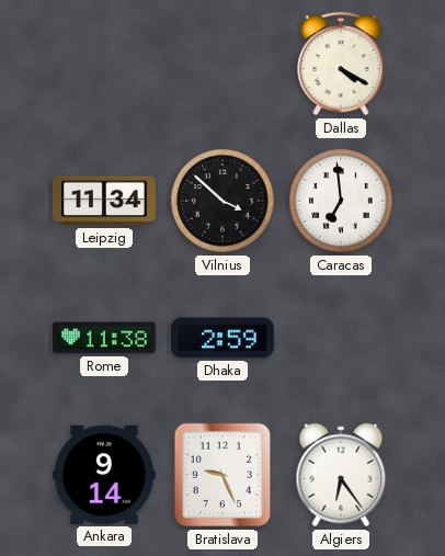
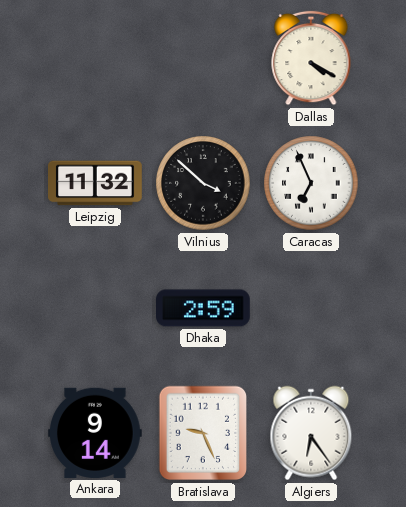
Leipzig: 11:34 -> 11:32 (95, 183)
Caracas: 6:59 -> 6:56 (311, 183)
Rome: 11:38 -> none (105, 338)
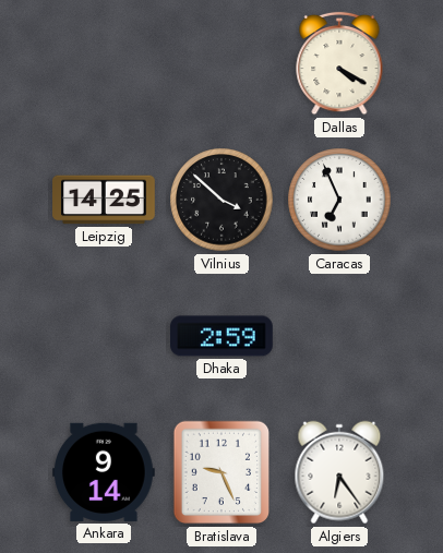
Leipzig: 11:32 -> 14:25 (104, 200)
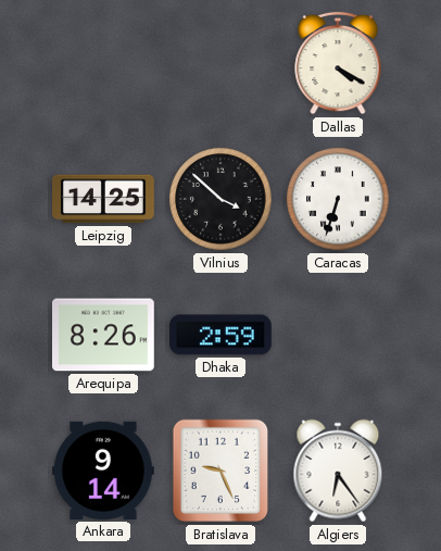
Caracas: 6:56 -> 6:33 (338, 199)
Arequipa: none -> 8:26 (104, 335)
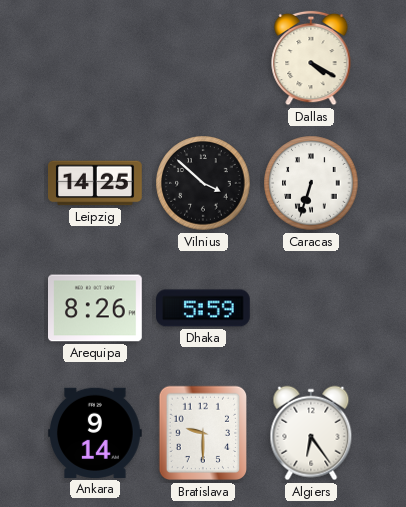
Dhaka: 2:59 -> 5:59 (204, 308)
Bratislava: 9:26 -> 9:30 (203, 433)
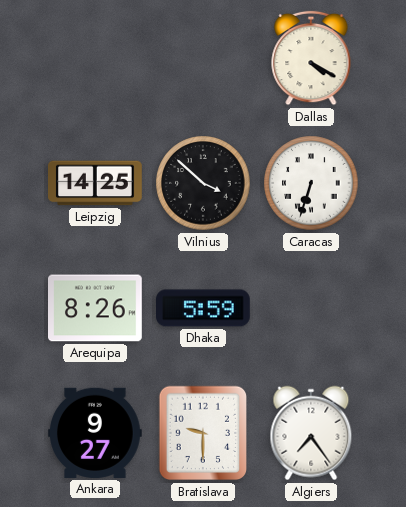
Ankara: 9:14 -> 9:27 (96, 433)
Algiers: 6:24 -> 7:24 (311, 433)
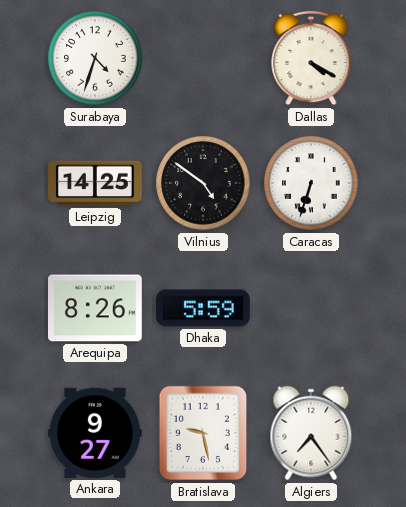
Surabaya: none -> 4:33 (95, 58)
Vilnius: 3:52 -> 4:51 (203, 183)
Bratislava: 9:30 -> 9:28 (203, 433)
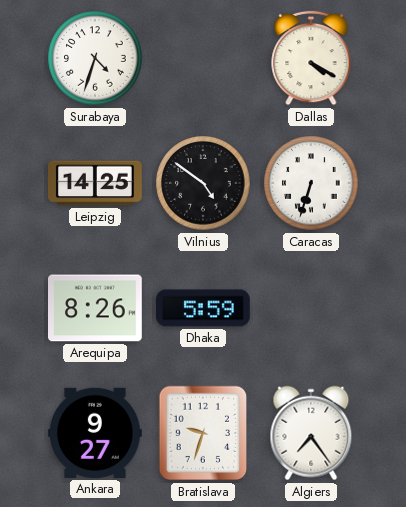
Bratislava: 9:28 -> 9:33 (203, 433)
